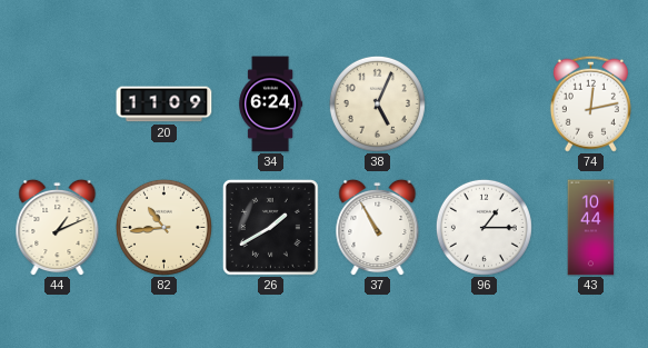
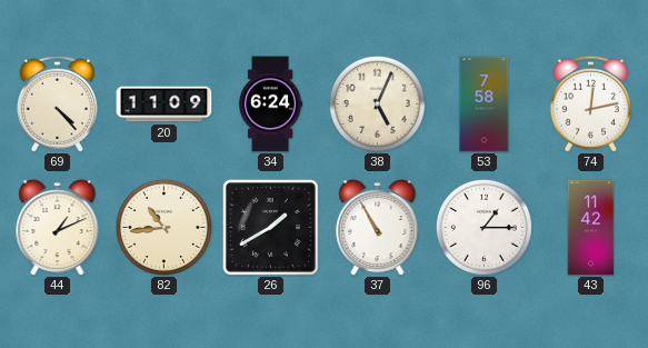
69: none -> 4:23 (57, 103)
53: none -> 7:58 (485, 105)
43: 10:44 -> 11:42 (591, 228)
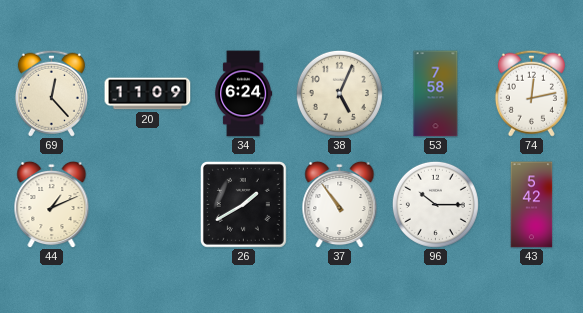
69: 4:23 -> 12:23 (51, 93)
82: 10:44 -> none (163, 227)
37: 10:55 -> 10:54 (340, 204)
96: 1:15 -> 10:15 (435, 204)
43: 11:42 -> 5:42 (532, 205)
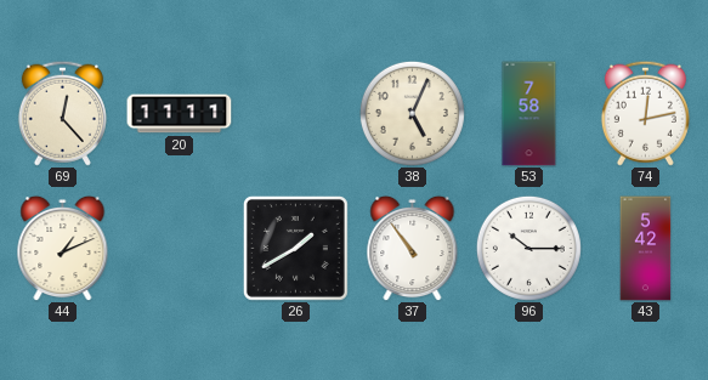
20: 11:09 -> 11:11 (180, 114)
34: 6:24 -> none (244, 94)
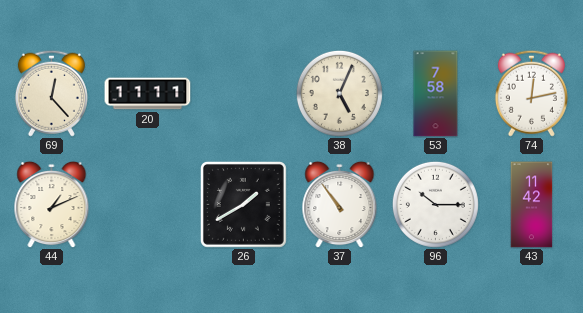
43: 5:42 -> 11:42 (532, 205)
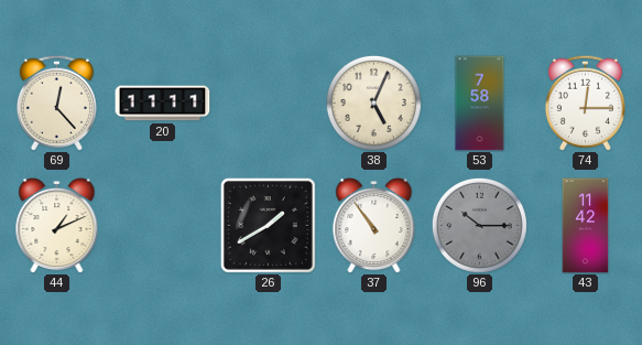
74: 12:13 -> 12:15 (585, 103)
96 dial: white -> grey (479, 225)
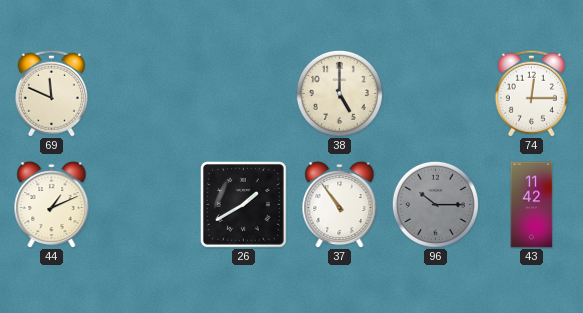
69: 12:23 -> 11:49 (51, 93)
20: 11:11 -> none (163, 104)
38: 5:04 -> 5:00 (339, 93)
53: 7:58 -> none (480, 104)
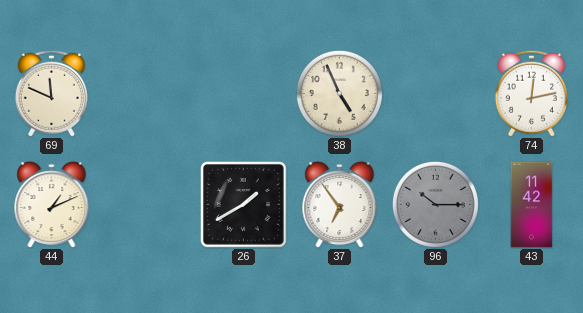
38: 5:00 -> 4:56 (339, 93)
74: 12:15 -> 12:13 (531, 93)
37: 10:54 -> 6:54 (340, 204)
